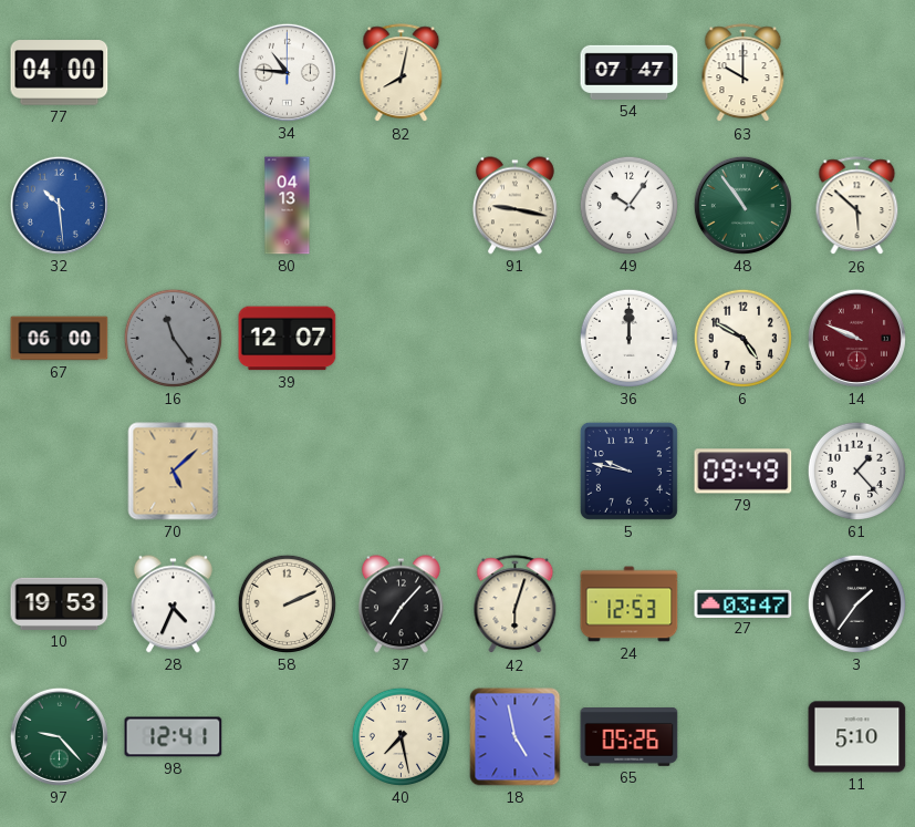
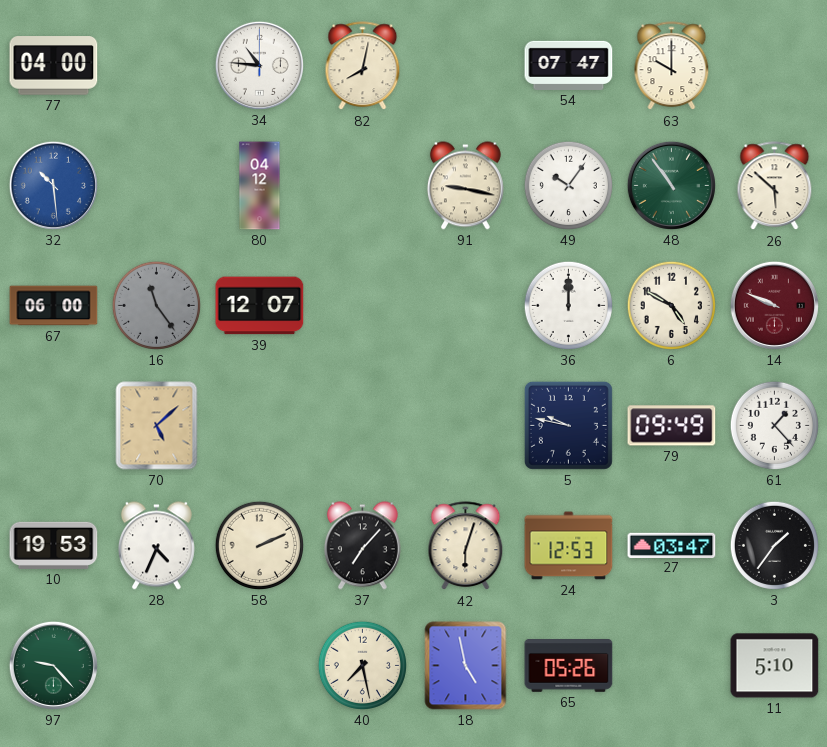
80: 04:13 -> 04:12 (260, 186)
98: 12:41 -> none (174, 737)
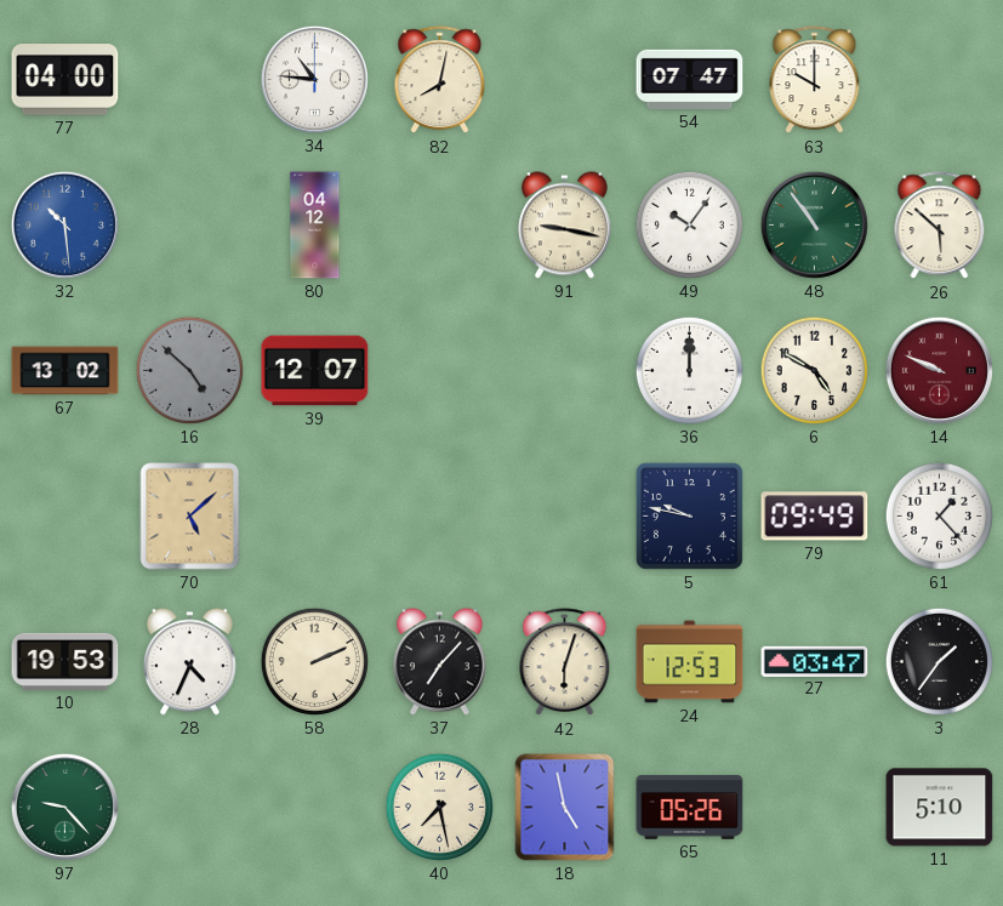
67: 06:00 -> 13:02 (65, 371)
16: 11:24 -> 4:52 (189, 370)
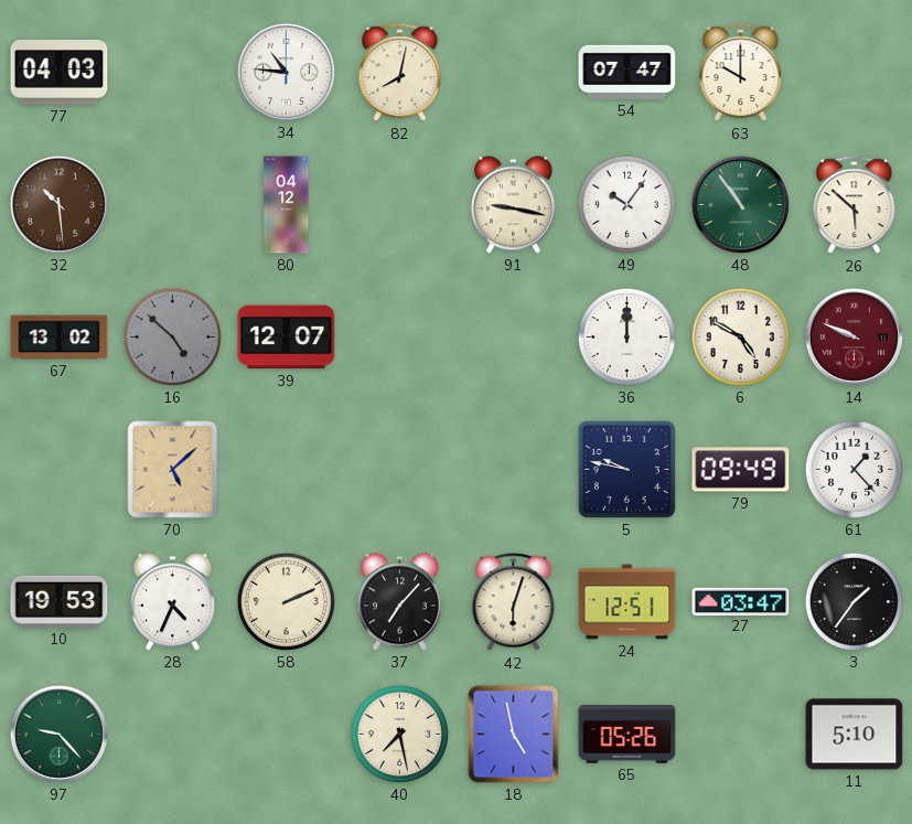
77: 04:00 -> 04:03 (60, 73)
32 dial: blue -> brown (58, 204)
24: 12:53 -> 12:51 (627, 602)
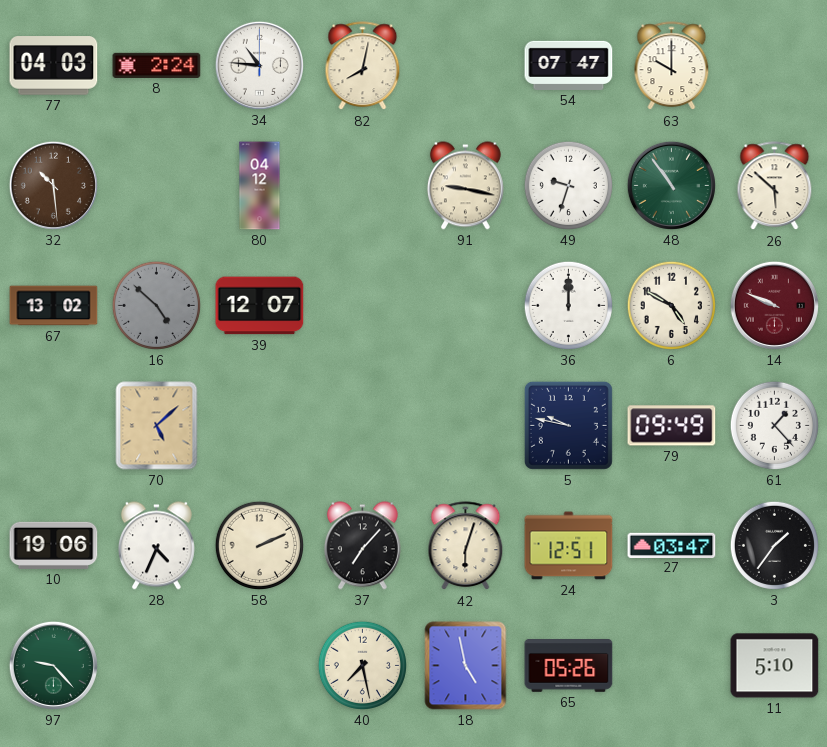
8: none -> 2:24 (157, 65)
49: 10:06 -> 9:33 (568, 185)
10: 19:53 -> 19:06 (54, 545)
